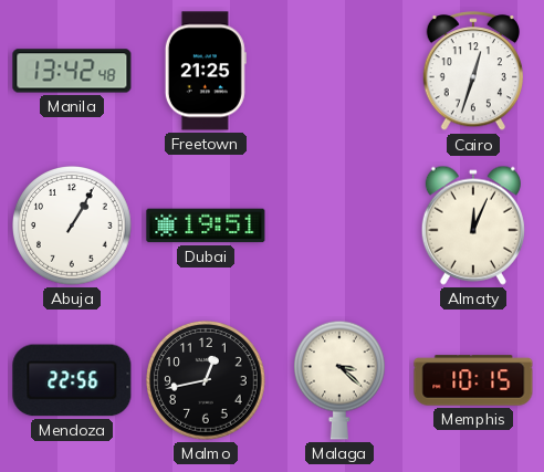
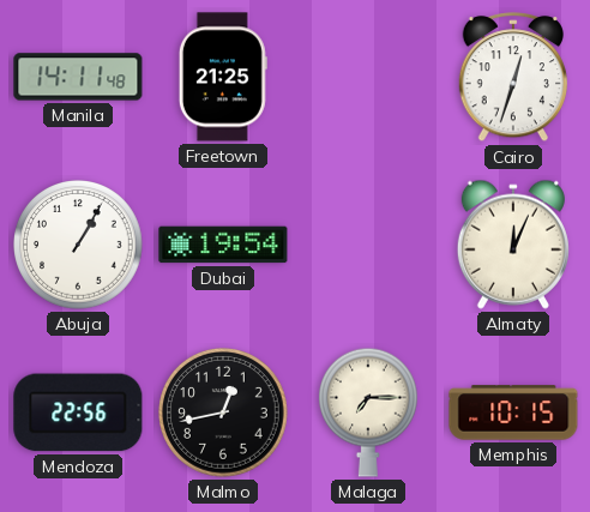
Manila: 13:42 -> 14:11 (78, 77)
Dubai: 19:51 -> 19:54 (223, 245)
Malaga: 3:22 -> 7:15 (369, 412)
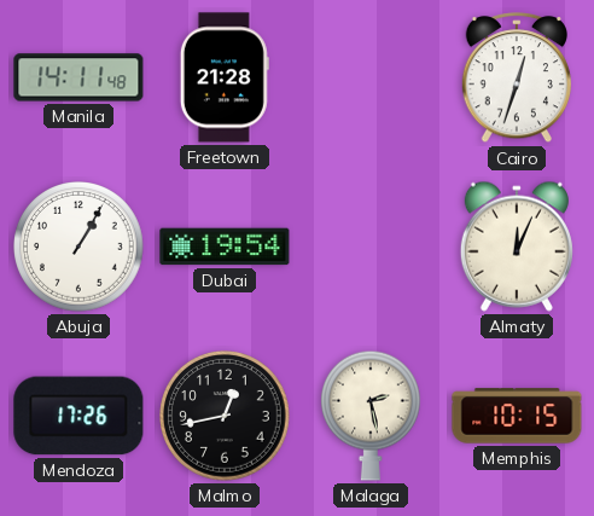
Freetown: 21:25 -> 21:28 (225, 77)
Mendoza: 22:56 -> 17:26 (78, 416)
Malaga: 7:15 -> 2:28 (372, 416)
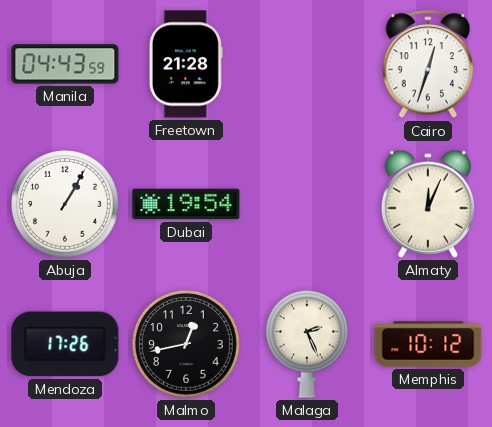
Manila: 14:11 -> 04:43 (65, 64)
Malaga: 2:28 -> 2:26 (308, 344)
Memphis: 10:15 -> 10:12 (428, 344)
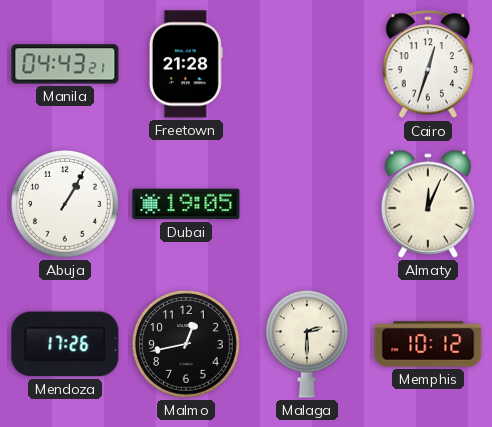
Manila: 04:43:59 -> 04:43:21 (65, 64)
Dubai: 19:54 -> 19:05 (186, 204)
Malaga: 2:26 -> 2:30 (308, 344)
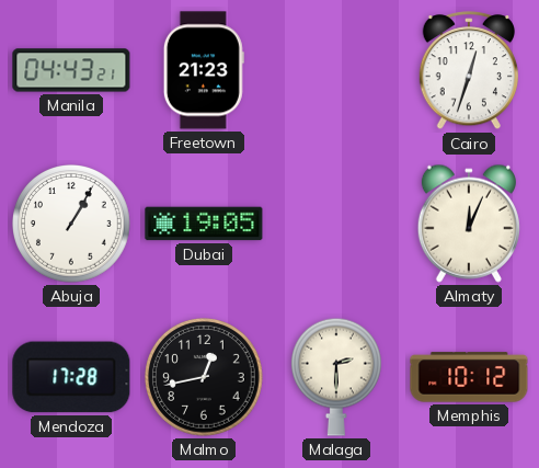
Freetown: 21:28 -> 21:23 (204, 70)
Mendoza: 17:26 -> 17:28 (71, 377)
